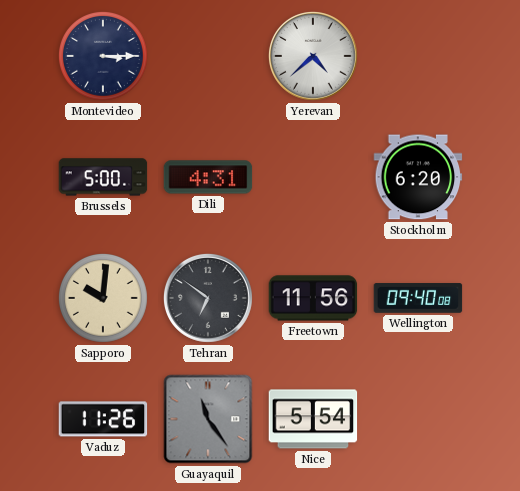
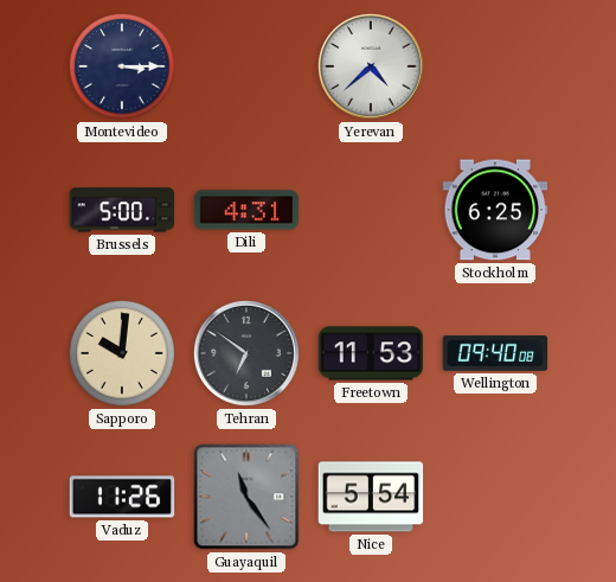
Stockholm: 6:20 -> 6:25 (495, 210)
Freetown: 11:56 -> 11:53 (371, 353)
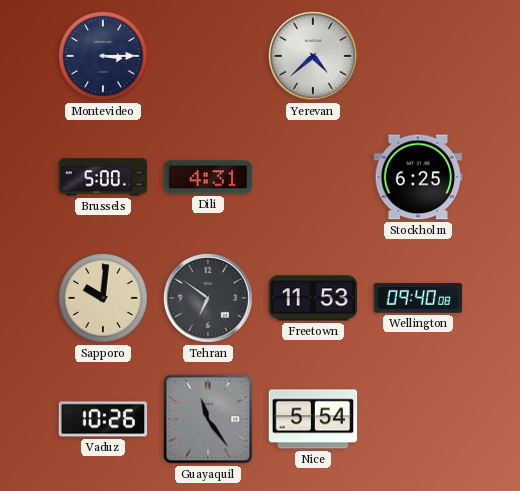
Vaduz: 11:26 -> 10:26 (103, 419)
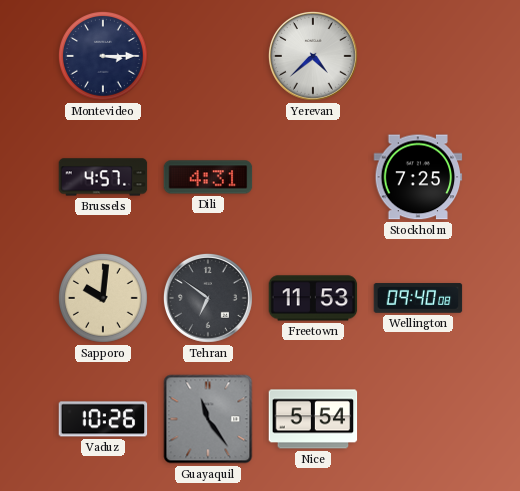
Brussels: 5:00 -> 4:57 (103, 177)
Stockholm: 6:25 -> 7:25 (418, 177)
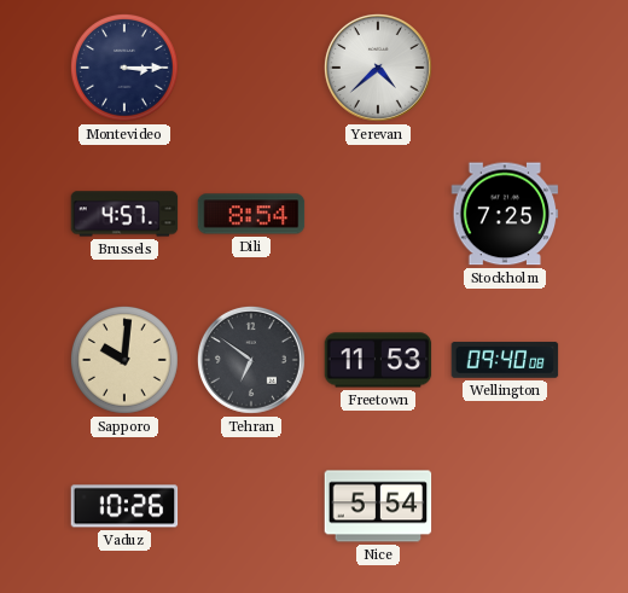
Dili: 4:31 -> 8:54 (251, 214)
Guayaquil: 11:24 -> none (208, 419)
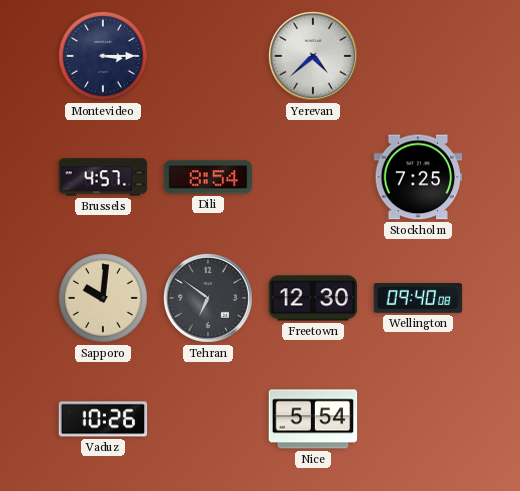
Freetown: 11:53 -> 12:30 (313, 298)
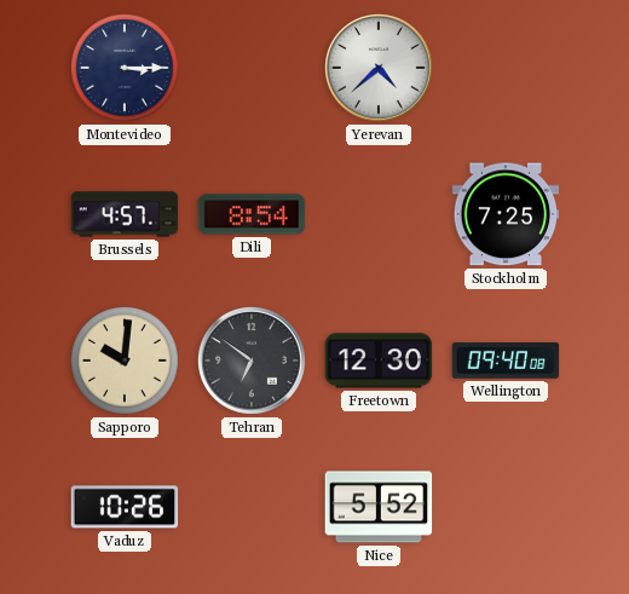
Nice: 5:54 -> 5:52 (379, 507)
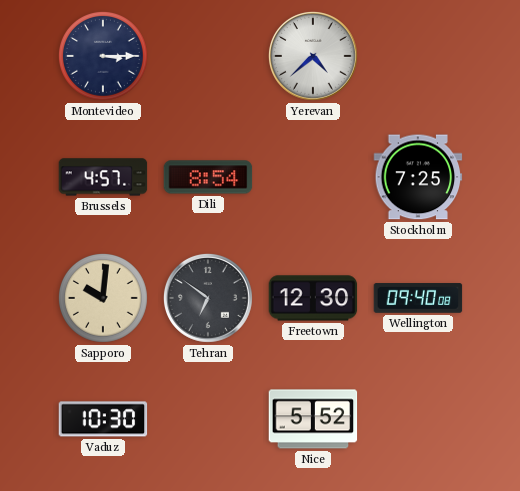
Vaduz: 10:26 -> 10:30 (103, 419)
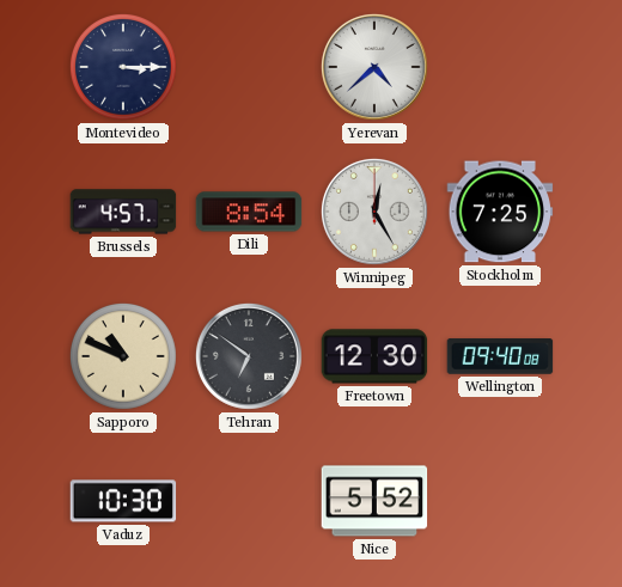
Winnipeg: none -> 12:25 (376, 213)
Sapporo: 10:01 -> 10:49 (123, 356)
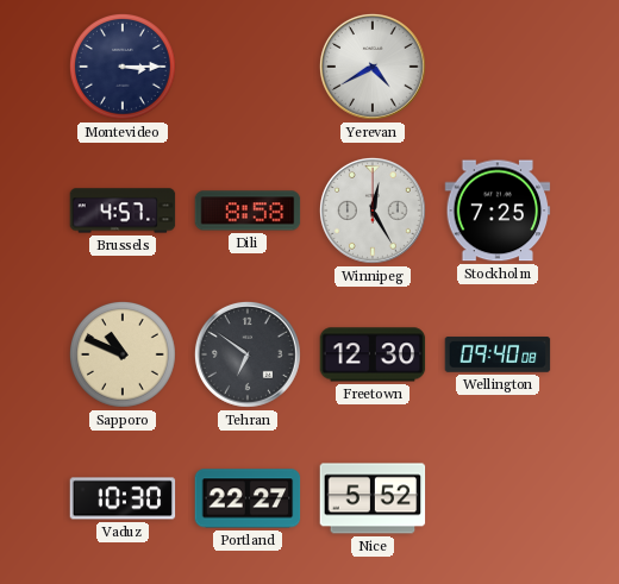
Yerevan: 4:38 -> 4:40 (374, 68)
Dili: 8:54 -> 8:58 (248, 211)
Portland: none -> 22:27 (248, 498)
